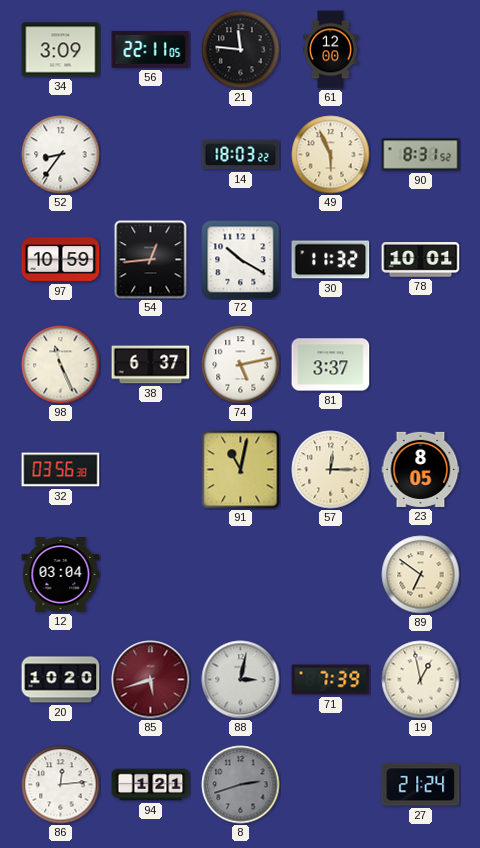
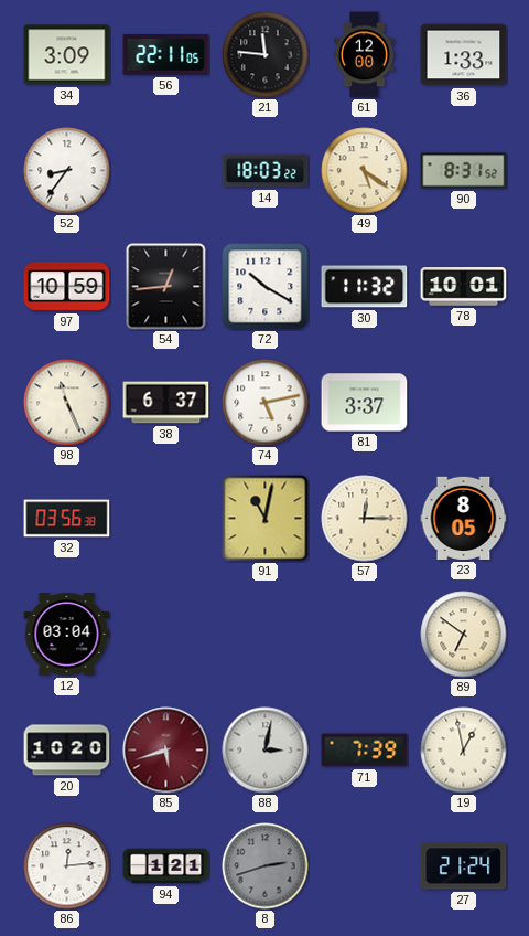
36: none -> 1:33 (464, 55)
49: 5:56 -> 5:21 (365, 171)
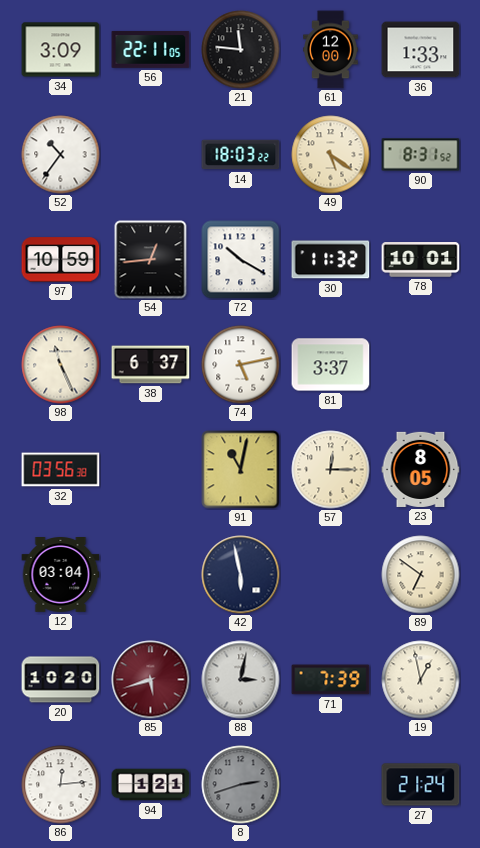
52: 8:36 -> 10:36 (61, 155)
42: none -> 5:58 (241, 575)
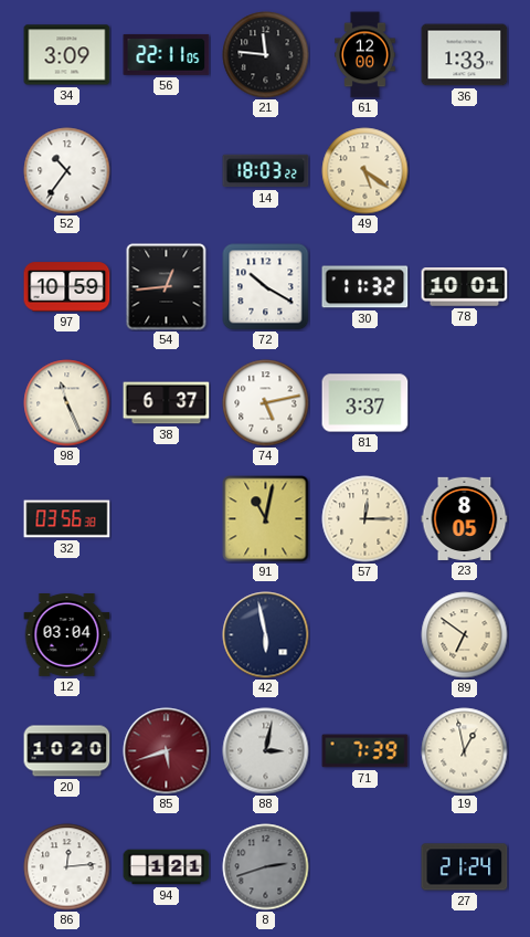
90: 8:31 -> none (421, 155)
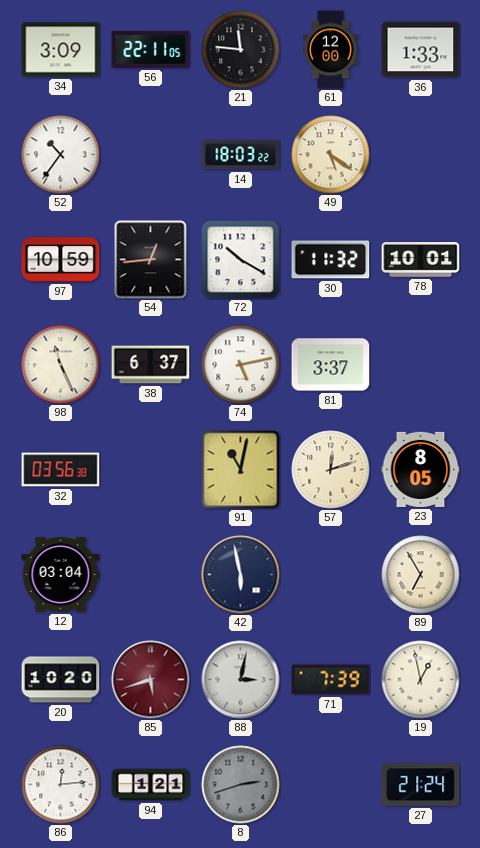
57: 12:15 -> 12:12 (331, 470)
89: 6:51 -> 6:55 (421, 575)
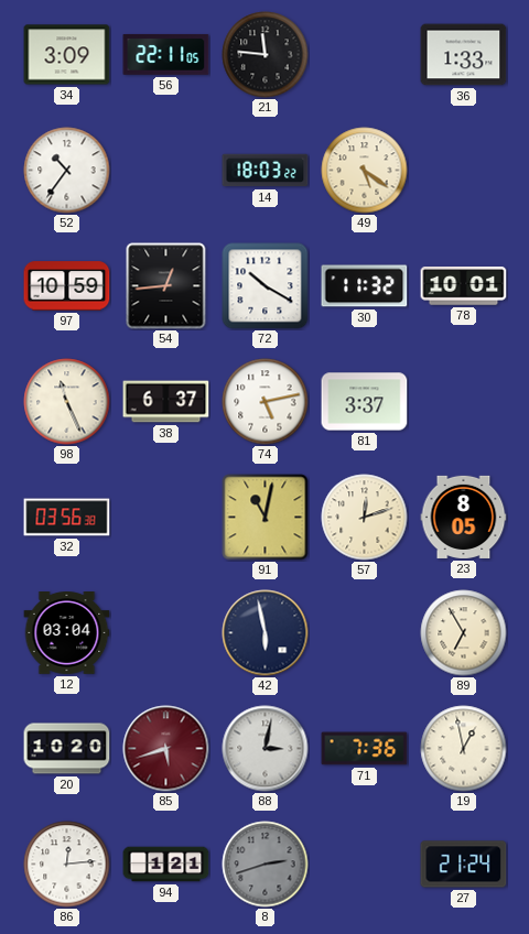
61: 12:00 -> none (331, 50)
71: 7:39 -> 7:36 (365, 749)
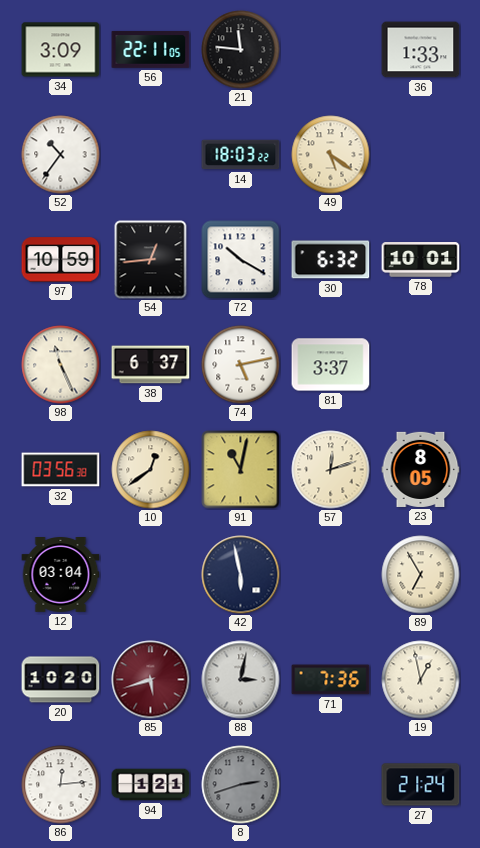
30: 11:32 -> 6:32 (331, 260)
10: none -> 12:39 (151, 470)
